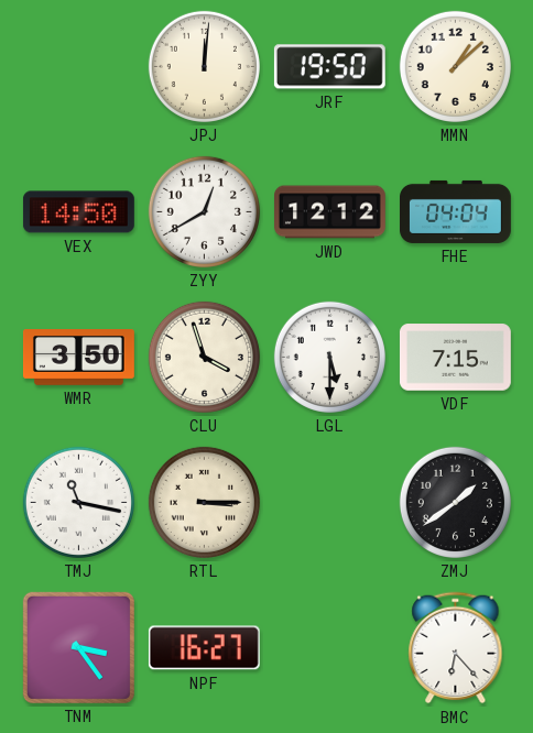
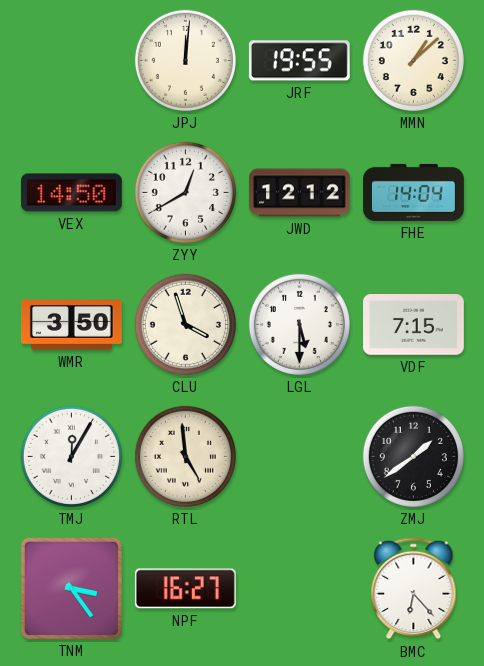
JRF: 19:50 -> 19:55 (299, 61)
FHE: 04:04 -> 14:04 (414, 192)
TMJ: 11:17 -> 12:05 (71, 456)
RTL: 3:15 -> 4:59 (185, 456)
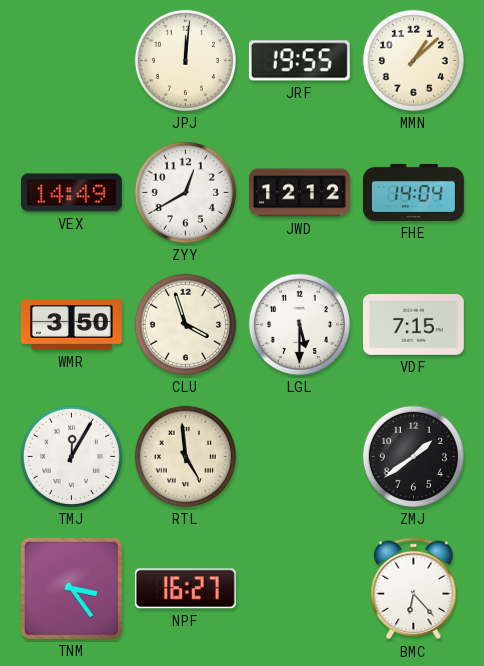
VEX: 14:50 -> 14:49 (71, 193)
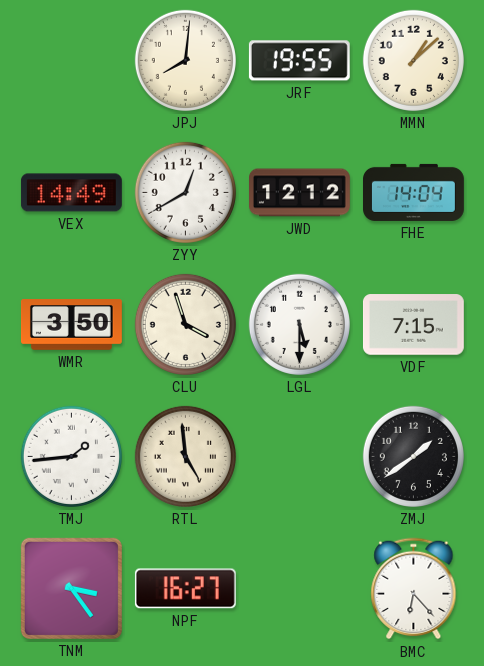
JPJ: 12:01 -> 8:01 (185, 60)
TMJ: 12:05 -> 1:44 (71, 456)
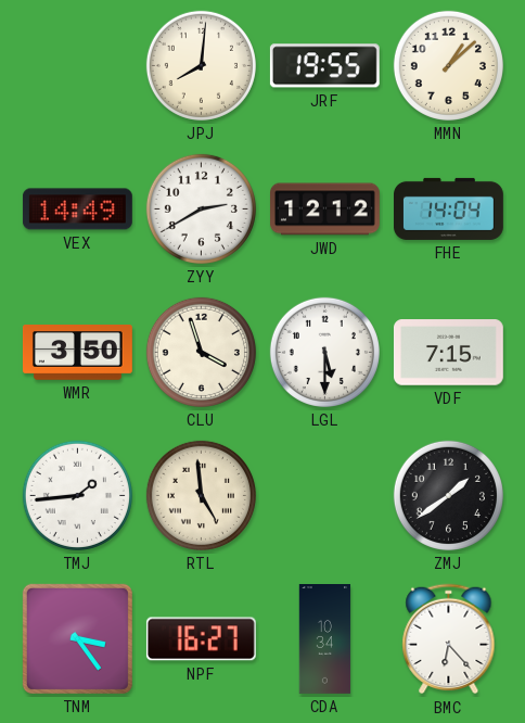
ZYY: 12:40 -> 2:40 (201, 208)
CDA: none -> 10:34 (325, 639)
